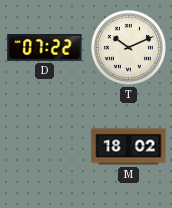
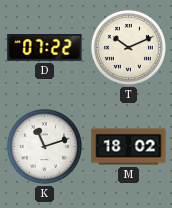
K: none -> 11:12 (44, 146)
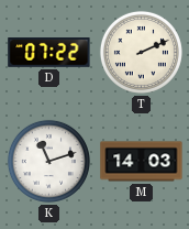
T: 10:11 -> 2:11 (141, 52)
M: 18:02 -> 14:03 (142, 162)
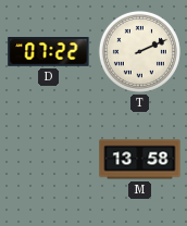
K: 11:12 -> none (48, 161)
M: 14:03 -> 13:58 (140, 160)
